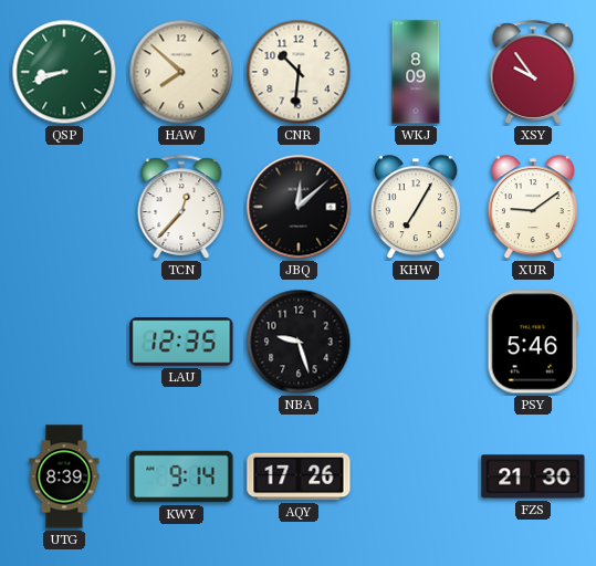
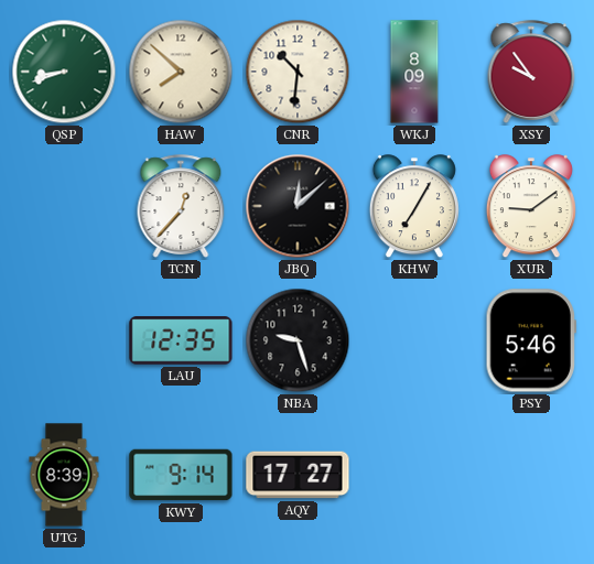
AQY: 17:26 -> 17:27 (298, 475)
FZS: 21:30 -> none (533, 476)
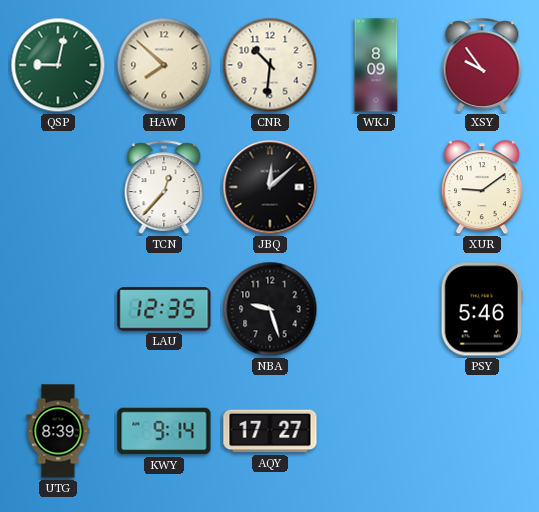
QSP: 8:42 -> 9:02 (58, 65)
KHW: 7:05 -> none (414, 207)
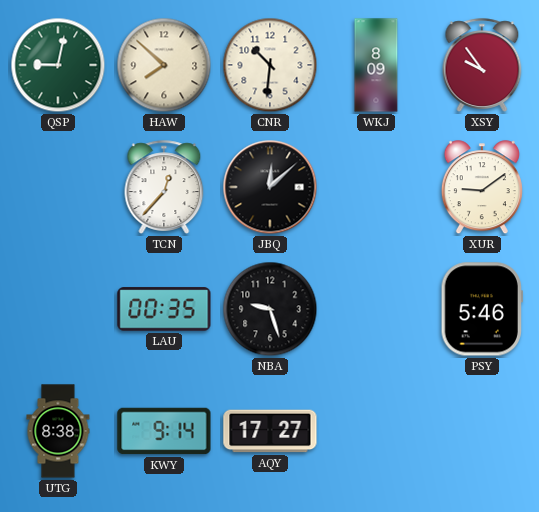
LAU: 12:35 -> 00:35 (164, 309)
UTG: 8:39 -> 8:38 (58, 431)
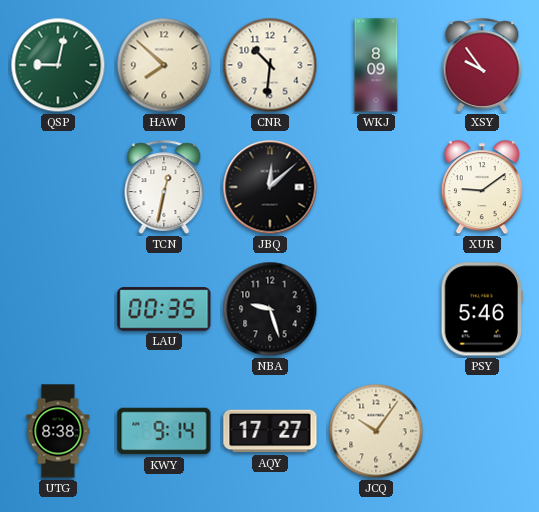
TCN: 12:37 -> 12:32 (164, 187)
JCQ: none -> 10:06 (376, 431)
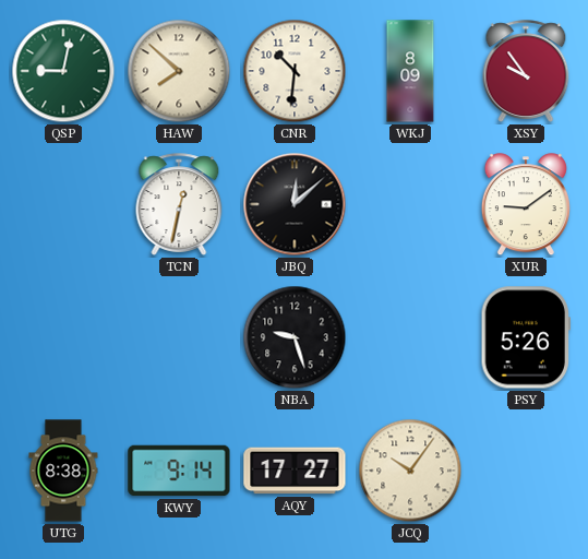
LAU: 00:35 -> none (164, 309)
PSY: 5:46 -> 5:26 (526, 337)
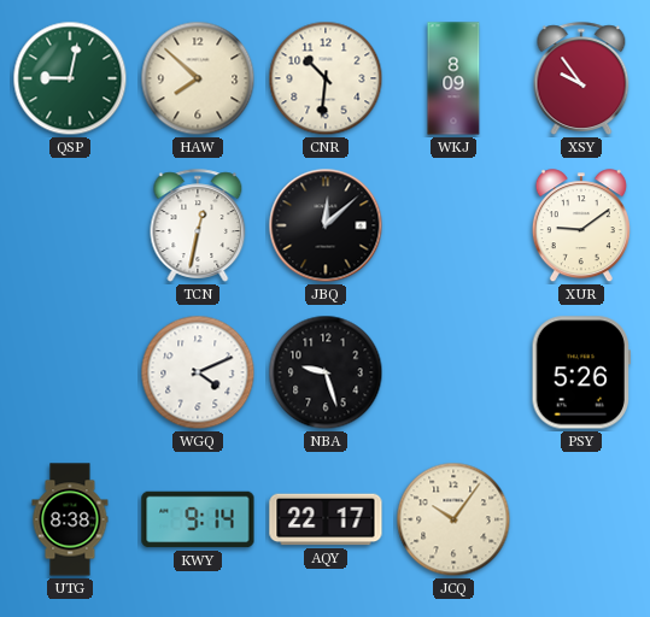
WGQ: none -> 4:11 (198, 372)
AQY: 17:27 -> 22:17 (326, 519)
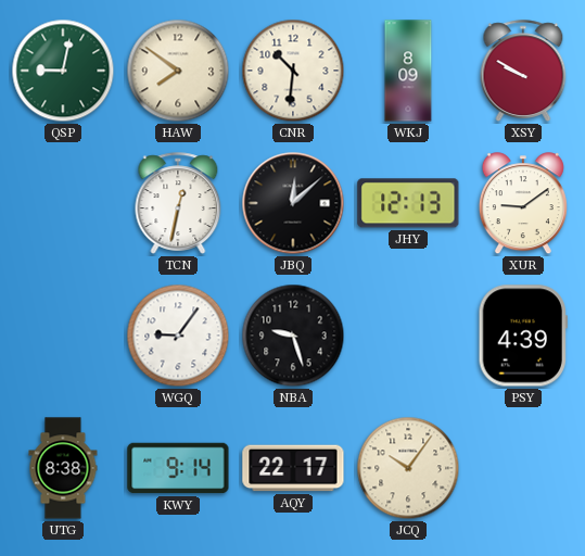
HAW: 7:52 -> 7:51 (178, 71)
XSY: 9:54 -> 9:50 (523, 71)
JHY: none -> 12:13 (408, 203)
WGQ: 4:11 -> 9:06 (178, 336)
PSY: 5:26 -> 4:39 (523, 336)
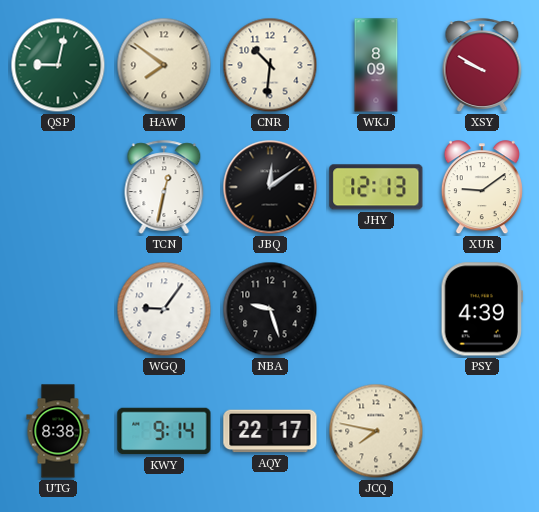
JBQ: 12:08 -> 12:09 (270, 187)
JCQ: 10:06 -> 7:47 (376, 431)
